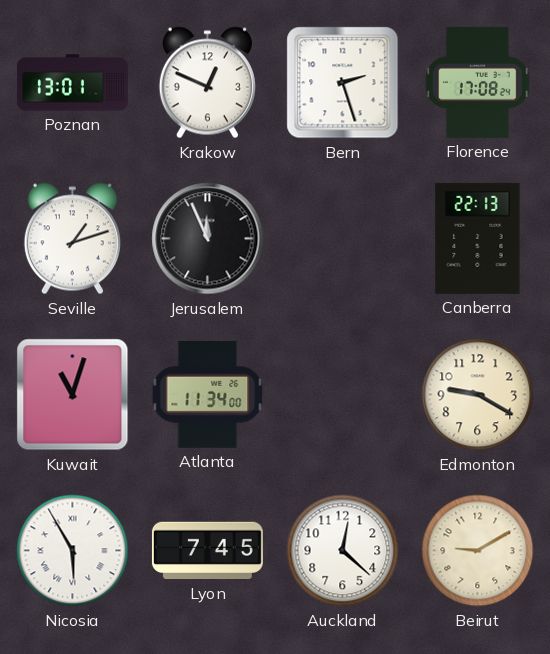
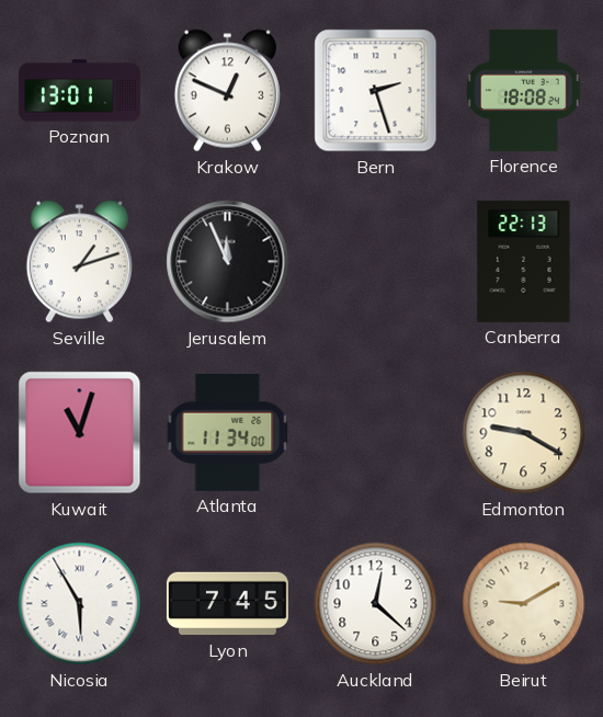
Florence: 17:08 -> 18:08 (524, 90)
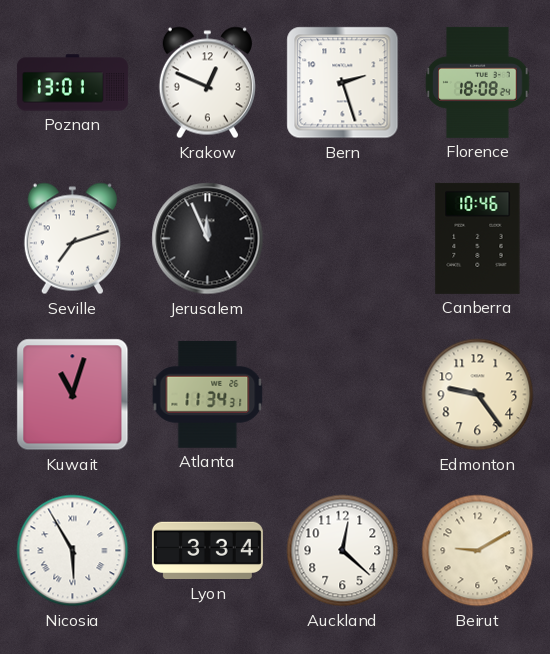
Seville: 1:12 -> 7:12 (72, 239)
Canberra: 22:13 -> 10:46 (478, 238)
Atlanta: 11:34:00 -> 11:34:31 (208, 395)
Edmonton: 9:20 -> 9:24 (478, 395)
Lyon: 7:45 -> 3:34 (207, 551)
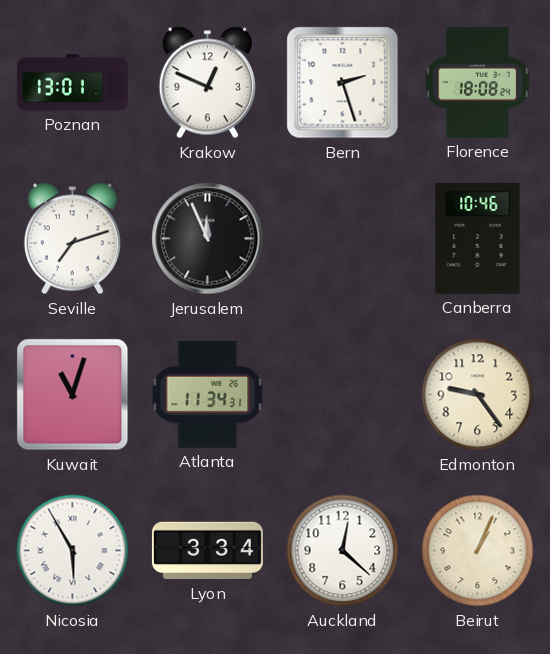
Beirut: 9:10 -> 1:04 (478, 551)
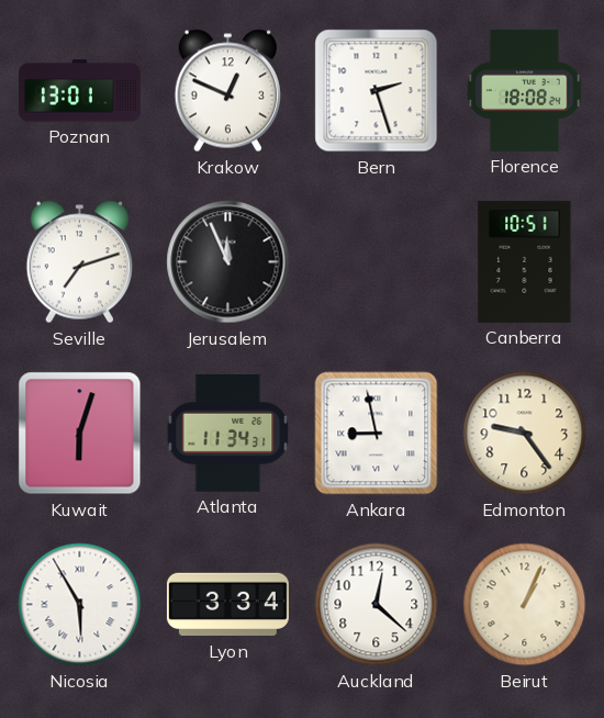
Canberra: 10:46 -> 10:51 (525, 261)
Kuwait: 11:03 -> 6:03 (80, 434)
Ankara: none -> 8:58 (377, 434)
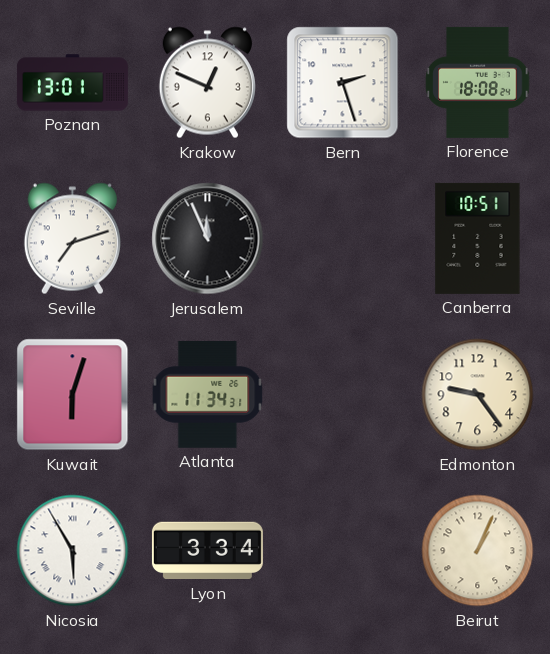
Ankara: 8:58 -> none (377, 434)
Auckland: 12:22 -> none (377, 605)
